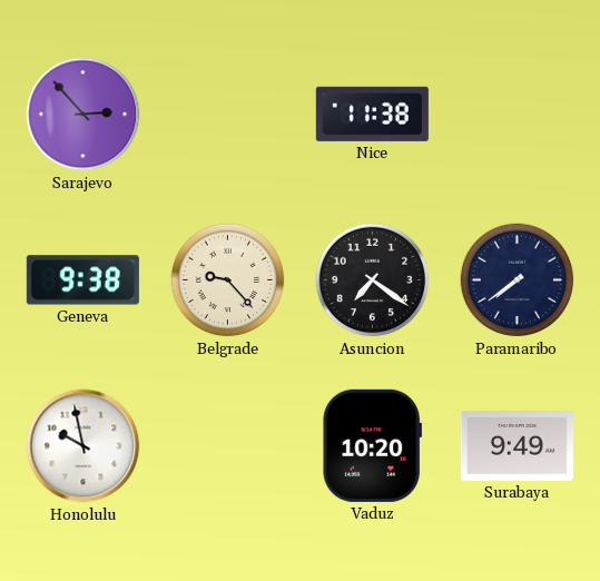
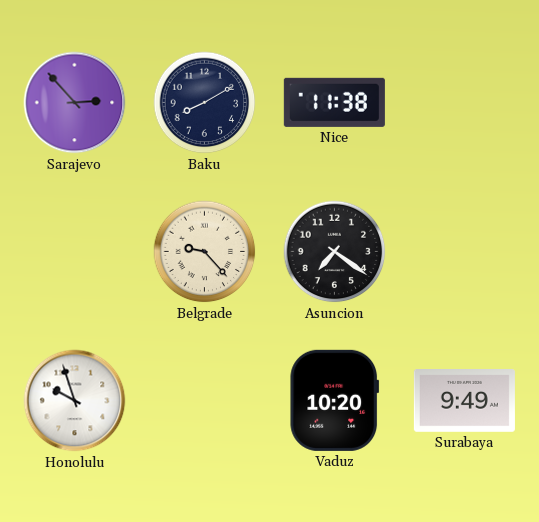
Baku: none -> 8:10 (205, 103)
Geneva: 9:38 -> none (82, 280)
Paramaribo: 7:39 -> none (518, 280)
Honolulu: 9:58 -> 9:57 (75, 401)
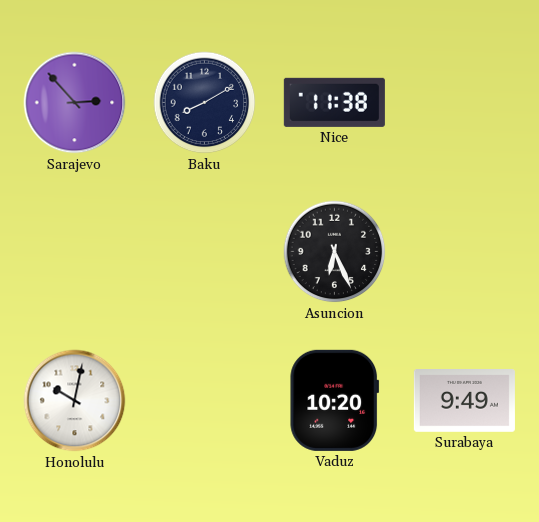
Belgrade: 9:23 -> none (205, 252)
Asuncion: 7:21 -> 6:26 (335, 252)
Honolulu: 9:57 -> 10:02 (75, 401)
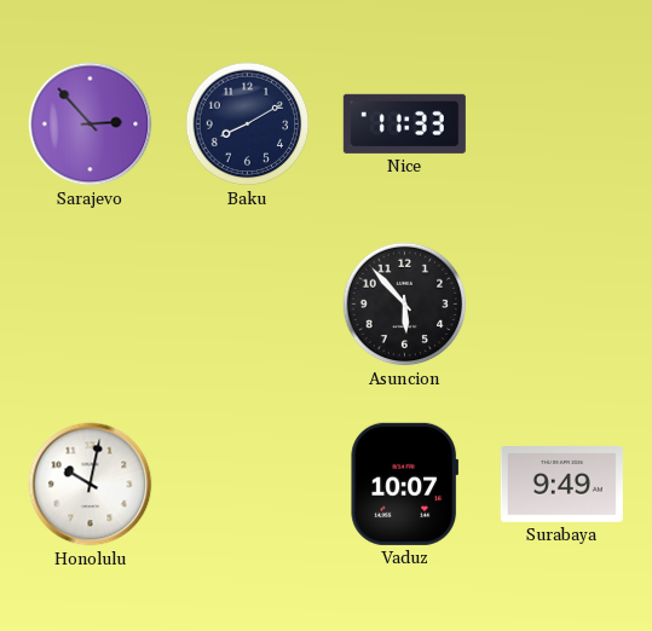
Nice: 11:38 -> 11:33 (404, 123)
Asuncion: 6:26 -> 5:53 (405, 305)
Vaduz: 10:20 -> 10:07 (404, 484)
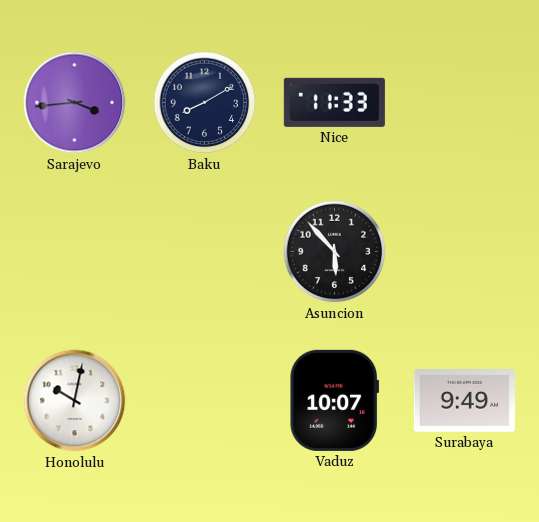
Sarajevo: 2:53 -> 3:44 (75, 103)
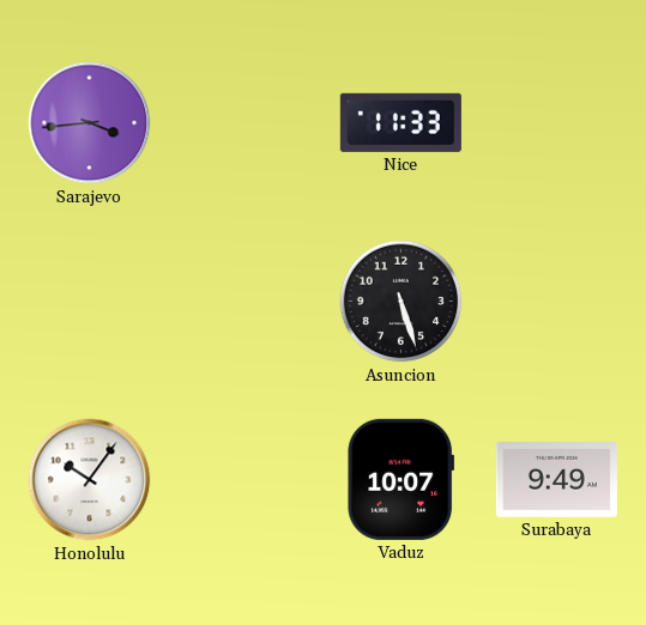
Baku: 8:10 -> none (205, 103)
Asuncion: 5:53 -> 5:27 (402, 302)
Honolulu: 10:02 -> 10:06 (90, 480)
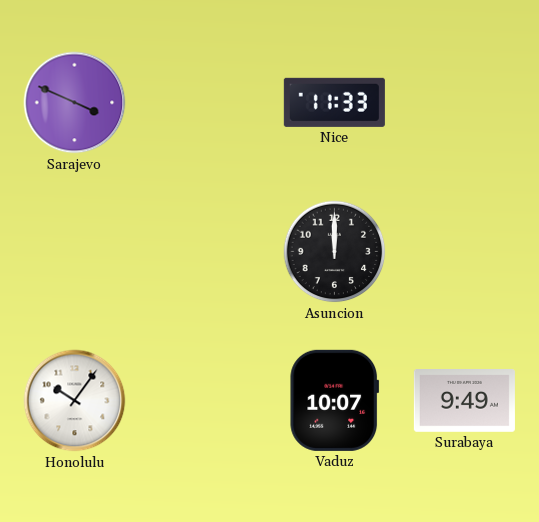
Sarajevo: 3:44 -> 3:49 (75, 103)
Asuncion: 5:27 -> 12:00 (335, 252)
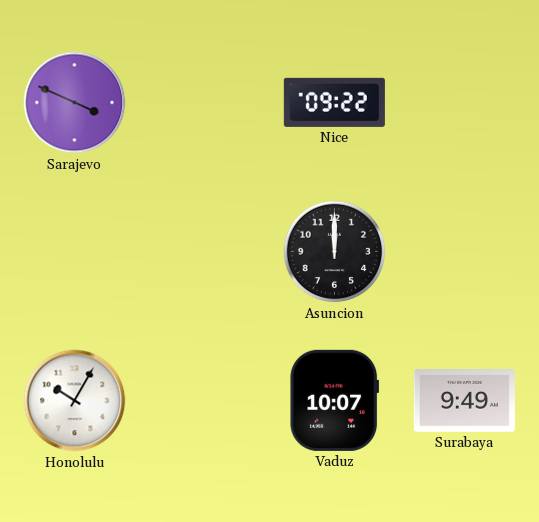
Nice: 11:33 -> 09:22 (334, 102)
Honolulu: 10:06 -> 10:05 (75, 401)
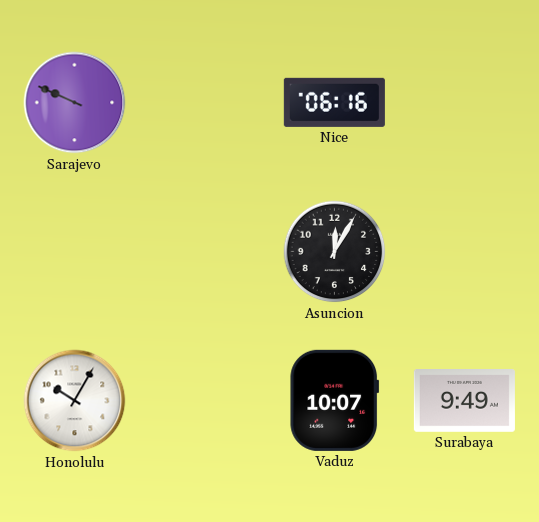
Sarajevo: 3:49 -> 9:49 (75, 103)
Nice: 09:22 -> 06:16 (334, 102)
Asuncion: 12:00 -> 12:05 (335, 252)
